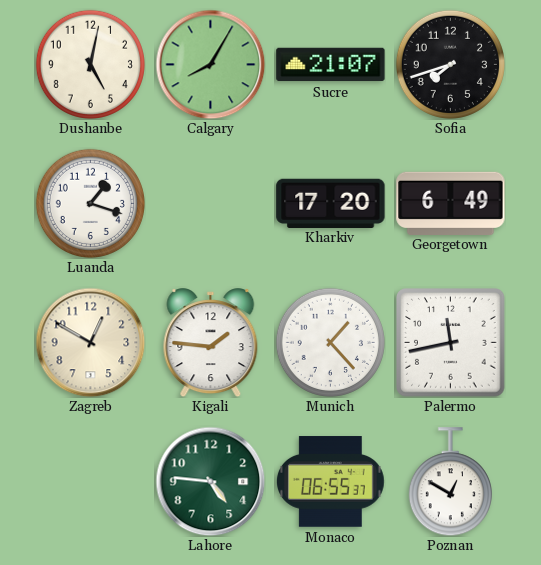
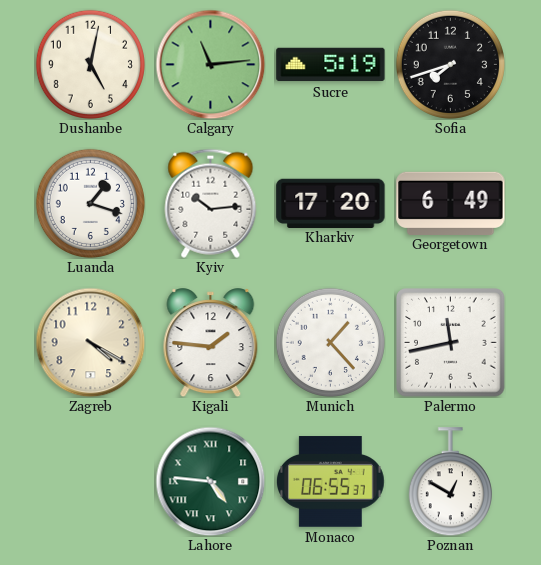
Calgary: 8:05 -> 11:14 (210, 64)
Sucre: 21:07 -> 5:19 (331, 65)
Kyiv: none -> 10:14 (211, 203)
Zagreb: 12:50 -> 4:20 (90, 342)
Lahore numerals: Arabic -> Roman (210, 481)
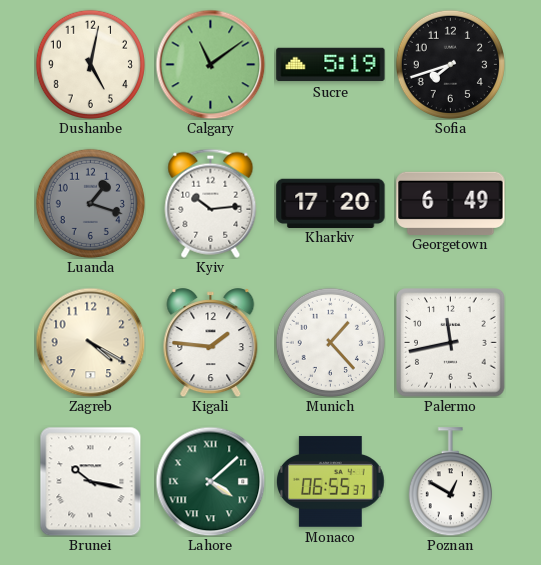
Calgary: 11:14 -> 11:09 (210, 64)
Luanda dial: white -> grey (90, 203)
Brunei: none -> 10:17 (91, 481)
Lahore: 4:46 -> 4:08 (210, 481)
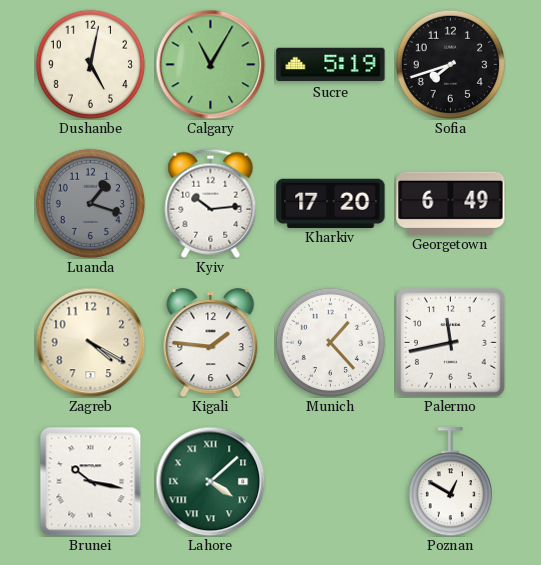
Calgary: 11:09 -> 11:05 (210, 64)
Monaco: 06:55 -> none (331, 482)
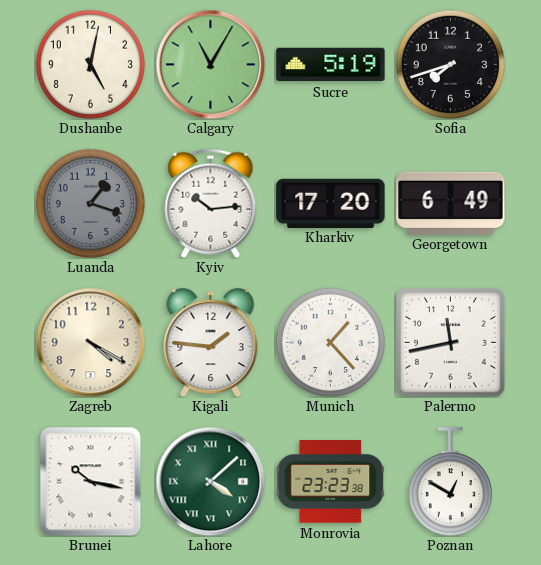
Monrovia: none -> 23:23 (330, 482)
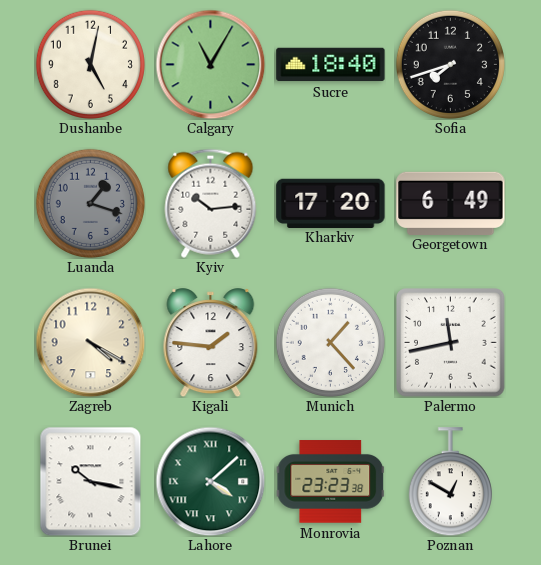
Sucre: 5:19 -> 18:40 (331, 65)
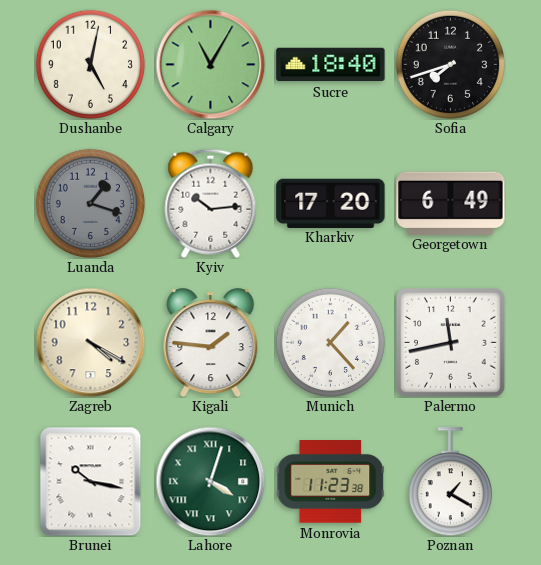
Lahore: 4:08 -> 4:03 (210, 481)
Monrovia: 23:23 -> 11:23 (330, 482)
Poznan: 12:50 -> 1:20 (450, 482)
